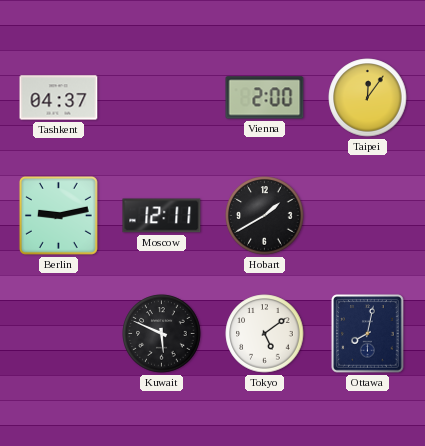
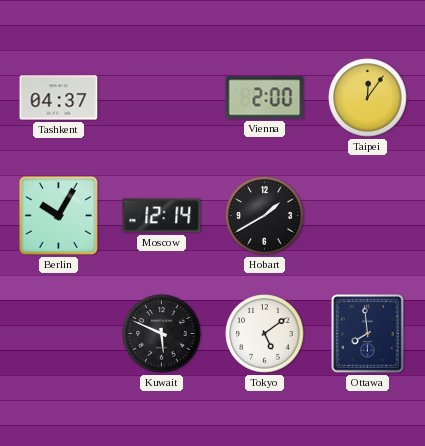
Berlin: 9:13 -> 10:05 (58, 215)
Moscow: 12:11 -> 12:14 (162, 216)
Ottawa: 8:02 -> 7:59 (368, 334)
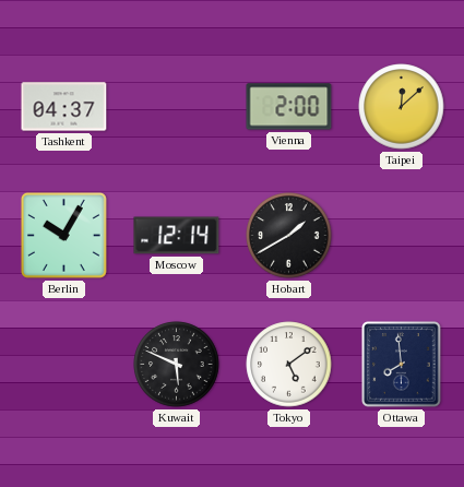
Taipei: 12:06 -> 12:08 (402, 107)
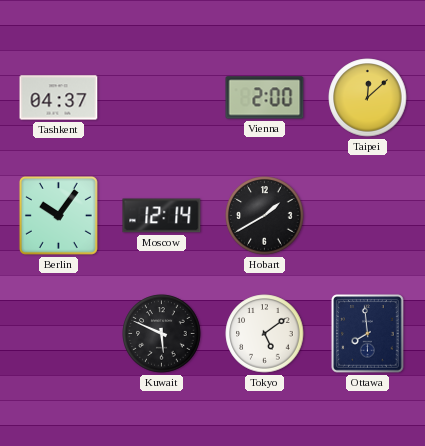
Berlin: 10:05 -> 10:06 (58, 215)
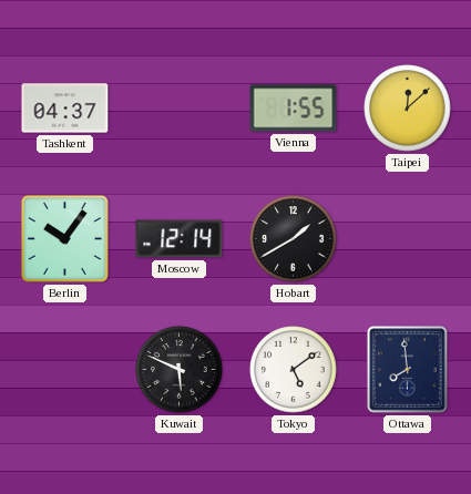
Vienna: 2:00 -> 1:55 (294, 109)
